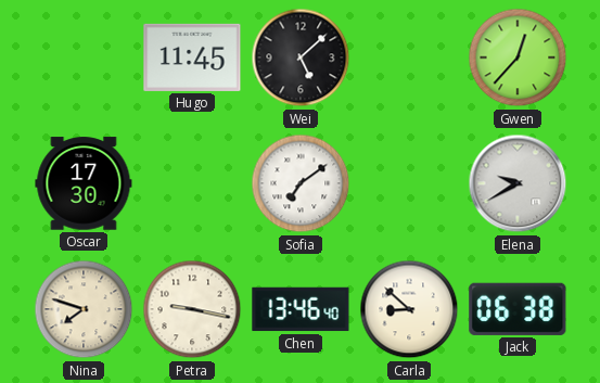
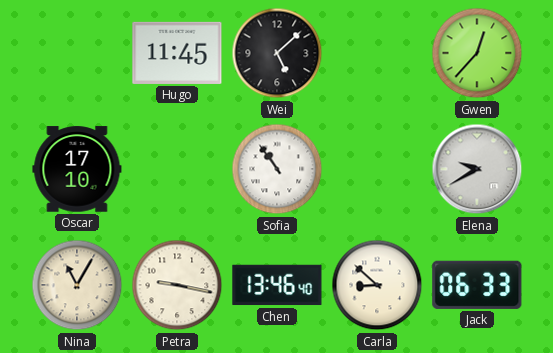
Oscar: 17:30 -> 17:10 (77, 169)
Sofia: 7:09 -> 10:54 (277, 169)
Nina: 7:48 -> 11:05 (77, 285)
Jack: 06:38 -> 06:33 (477, 285)
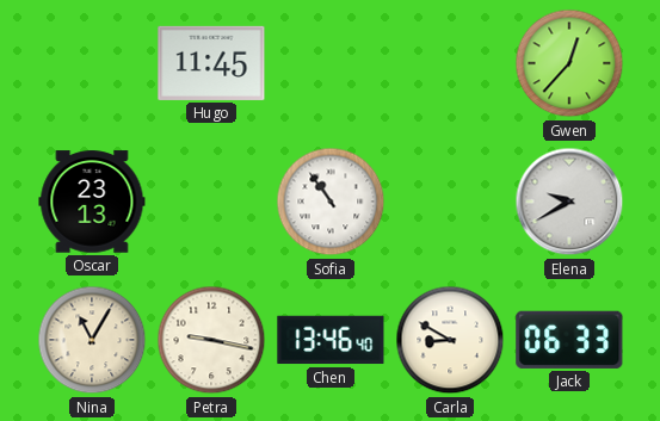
Wei: 5:08 -> none (277, 53)
Oscar: 17:10 -> 23:13 (92, 202)
Carla: 8:52 -> 8:50 (450, 340)
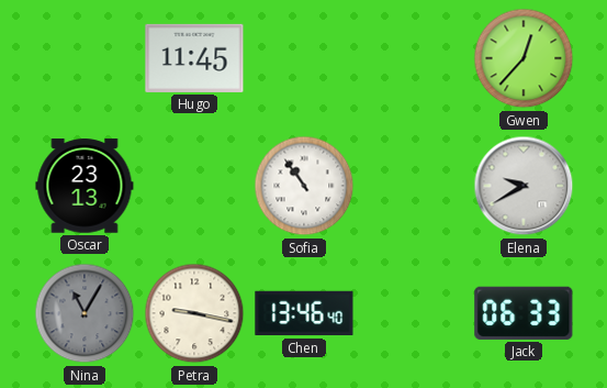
Nina dial: cream -> grey (85, 313)
Carla: 8:50 -> none (450, 340)
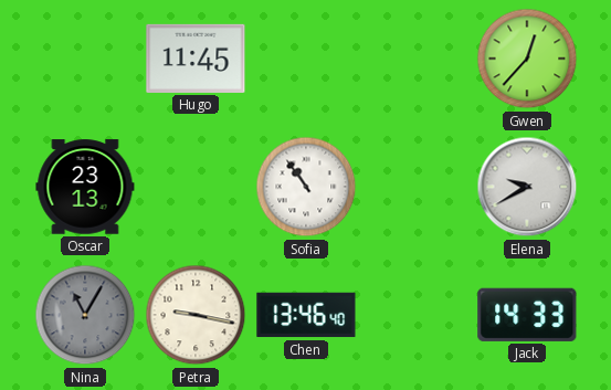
Jack: 06:33 -> 14:33 (527, 315)
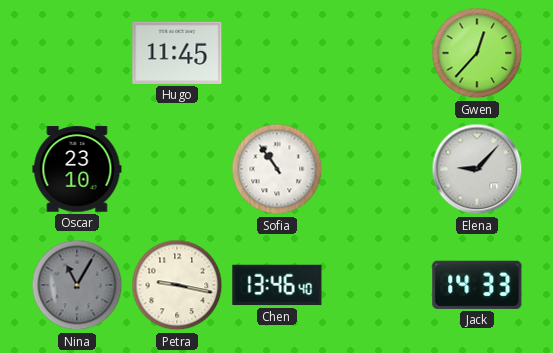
Oscar: 23:13 -> 23:10 (77, 169)
Elena: 9:40 -> 9:07 (477, 169)
